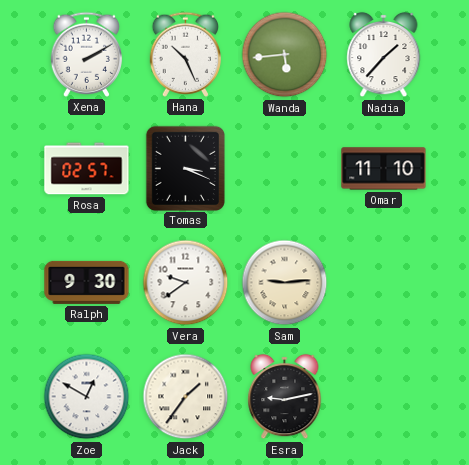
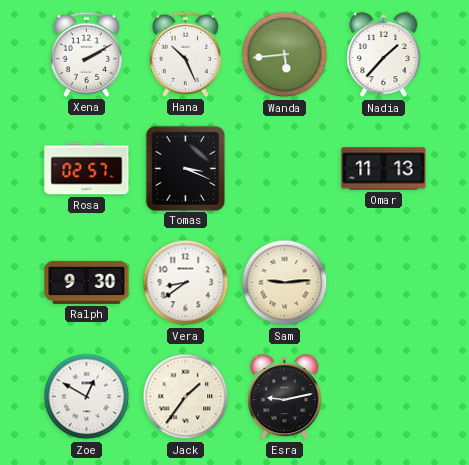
Omar: 11:10 -> 11:13 (384, 169)
Vera: 9:39 -> 8:39 (186, 283)
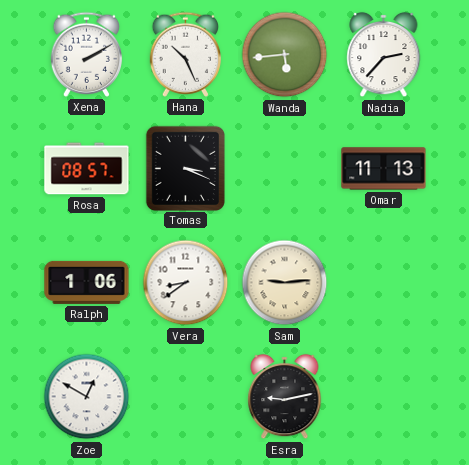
Nadia: 1:37 -> 2:37 (384, 55)
Rosa: 02:57 -> 08:57 (87, 169)
Ralph: 9:30 -> 1:06 (87, 282)
Jack: 1:36 -> none (186, 397)
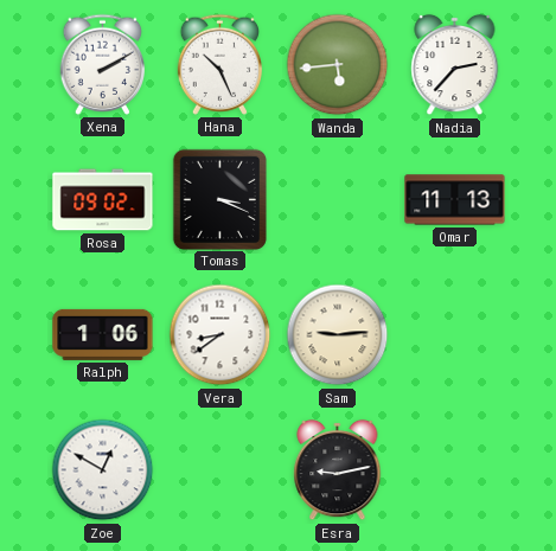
Rosa: 08:57 -> 09:02 (103, 200)
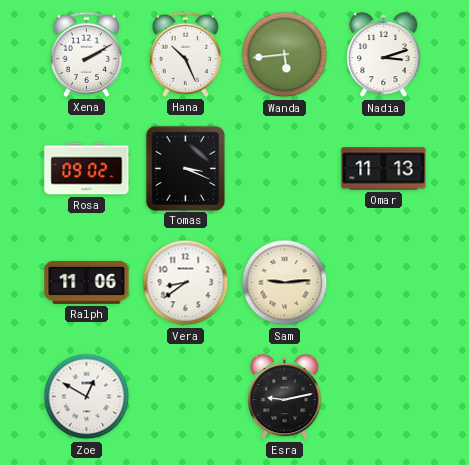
Nadia: 2:37 -> 3:12 (384, 55)
Ralph: 1:06 -> 11:06 (87, 282)
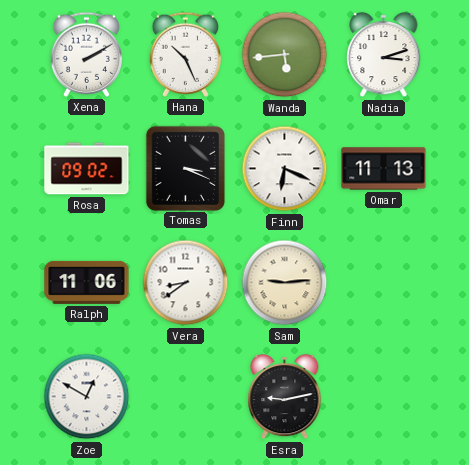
Finn: none -> 6:19 (285, 169)
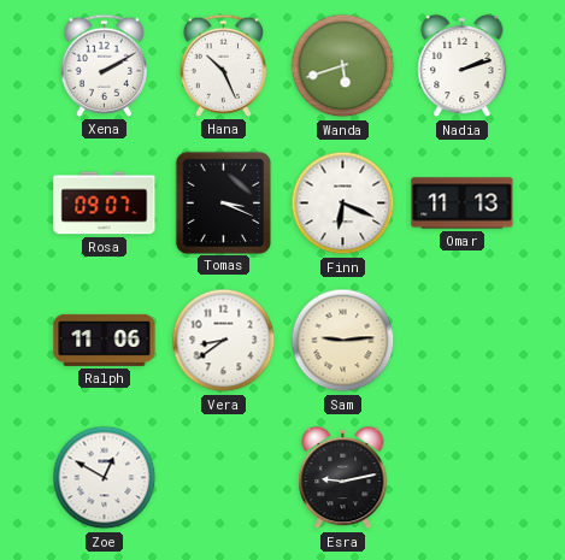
Wanda: 5:44 -> 5:42 (343, 66)
Nadia: 3:12 -> 2:12 (463, 66)
Rosa: 09:02 -> 09:07 (105, 204)
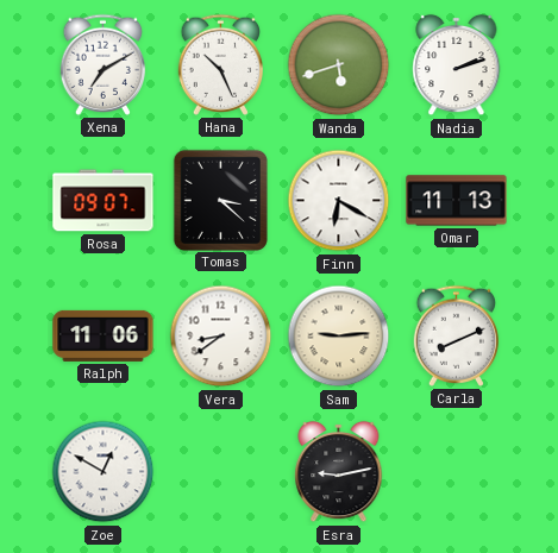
Xena: 2:10 -> 7:10 (102, 64)
Tomas: 3:19 -> 3:22 (220, 200)
Finn: 6:19 -> 6:20 (339, 201)
Carla: none -> 8:11 (456, 335)
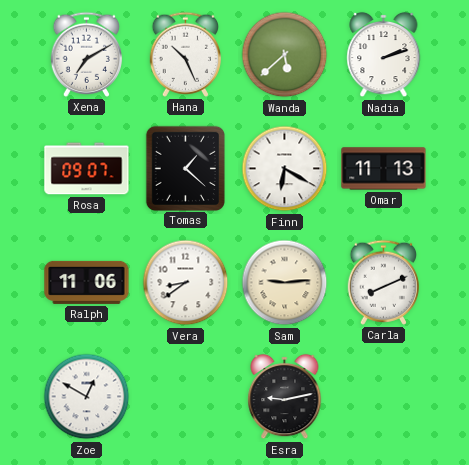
Wanda: 5:42 -> 5:38 (285, 55)
Tomas: 3:22 -> 1:22 (185, 168)
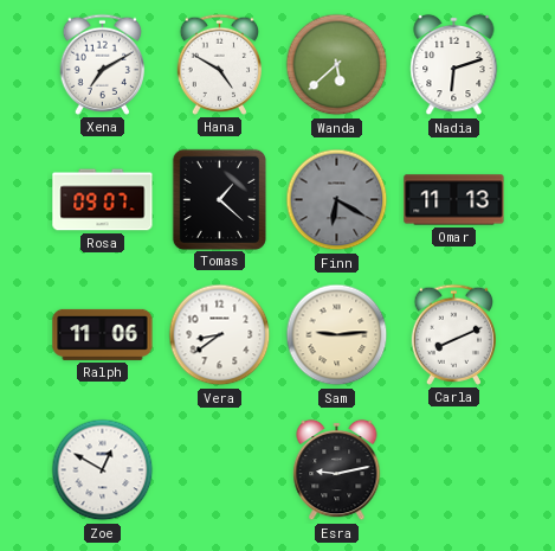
Hana: 10:26 -> 4:50 (219, 64)
Nadia: 2:12 -> 6:12 (454, 65)
Finn dial: white -> grey (337, 200)
